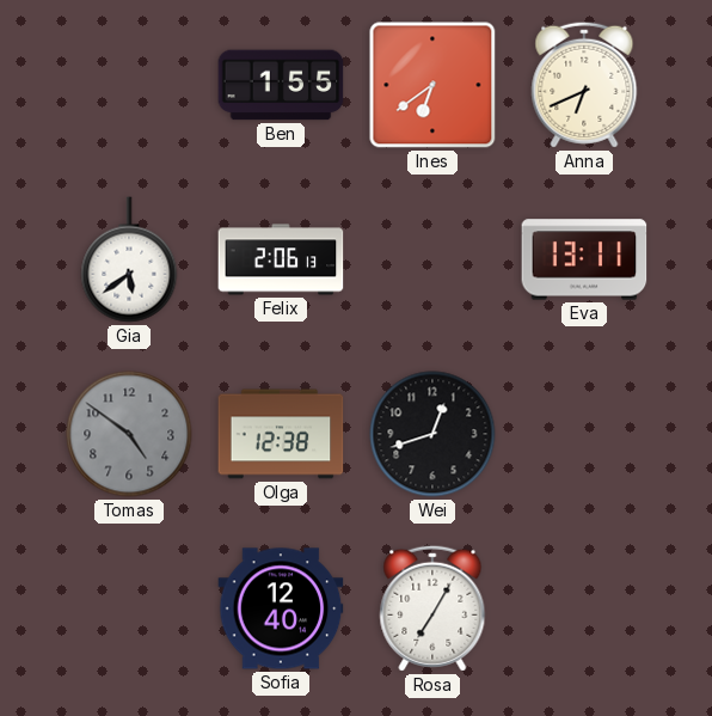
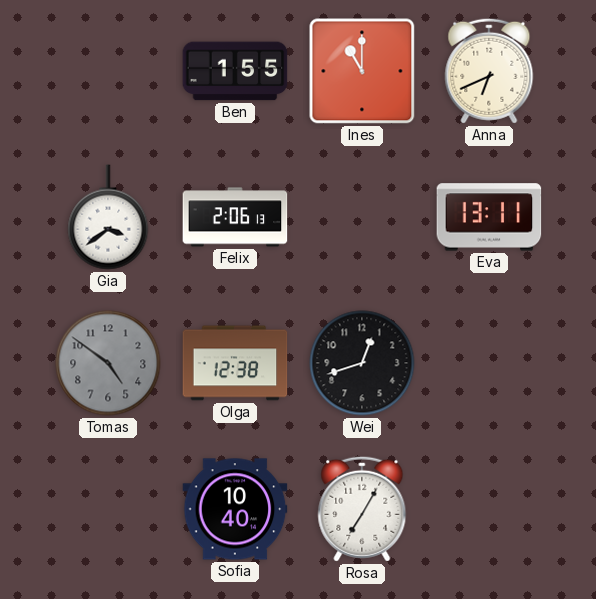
Ines: 6:39 -> 11:00 (362, 71)
Gia: 5:39 -> 3:39 (108, 217)
Sofia: 12:40 -> 10:40 (235, 509)
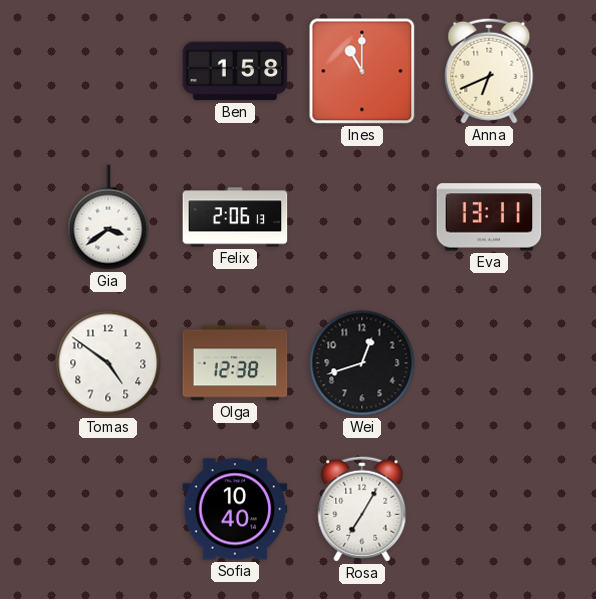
Ben: 1:55 -> 1:58 (235, 71)
Tomas dial: grey -> white (108, 363)
